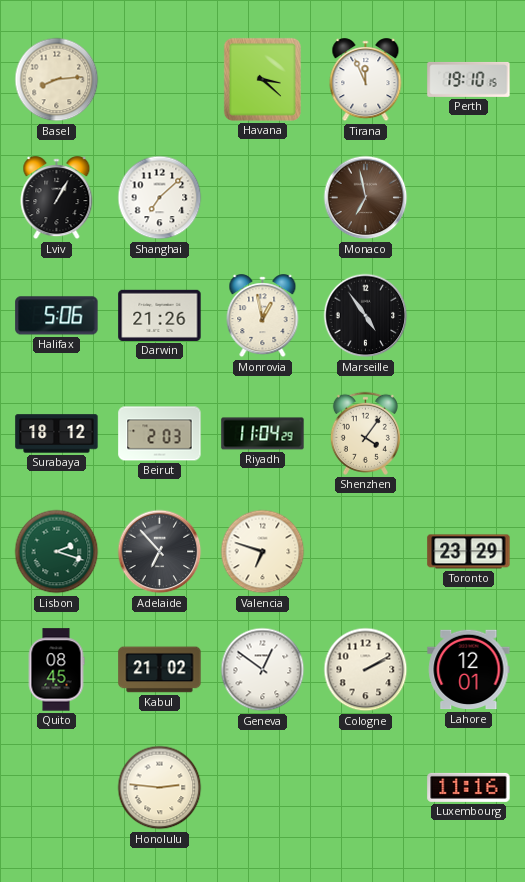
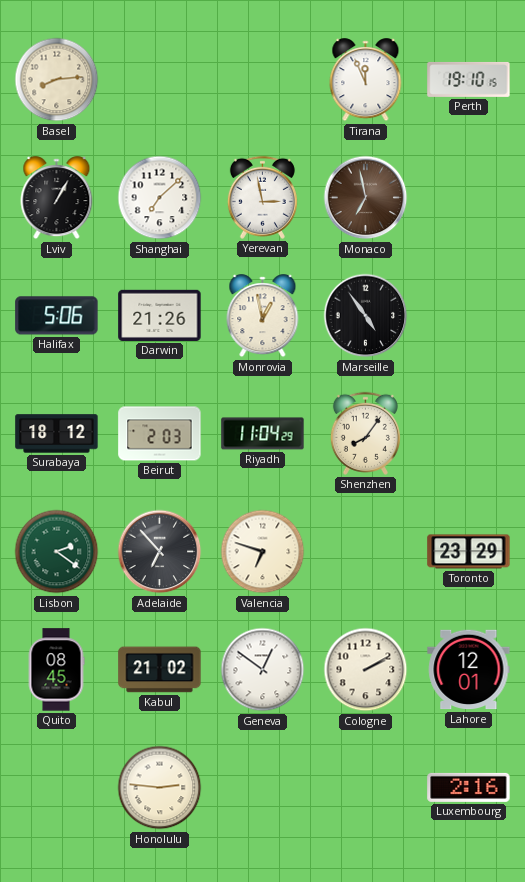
Havana: 3:22 -> none (262, 79)
Yerevan: none -> 2:58 (262, 197)
Shenzhen: 4:06 -> 8:06 (365, 433)
Lisbon: 2:18 -> 2:21 (57, 552)
Luxembourg: 11:16 -> 2:16 (469, 787)
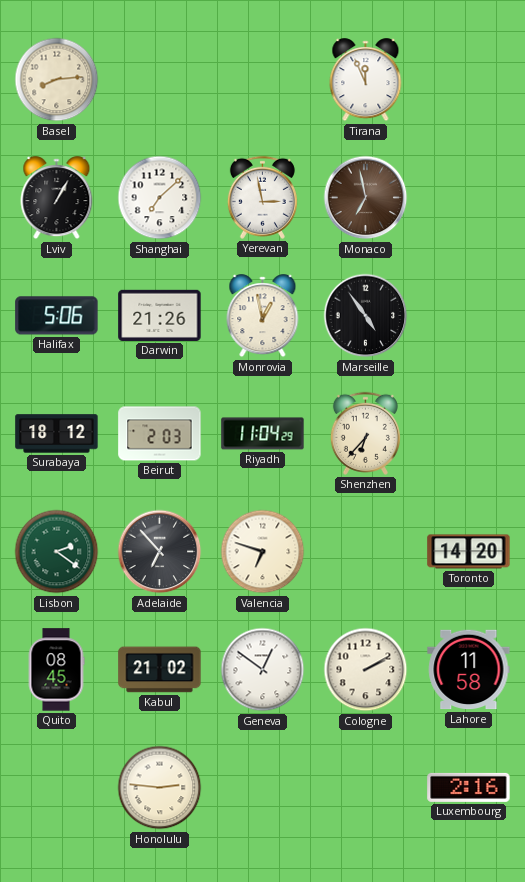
Perth: 19:10 -> none (469, 79)
Shenzhen: 8:06 -> 6:37 (365, 433)
Toronto: 23:29 -> 14:20 (469, 552)
Lahore: 12:01 -> 11:58 (469, 670)
